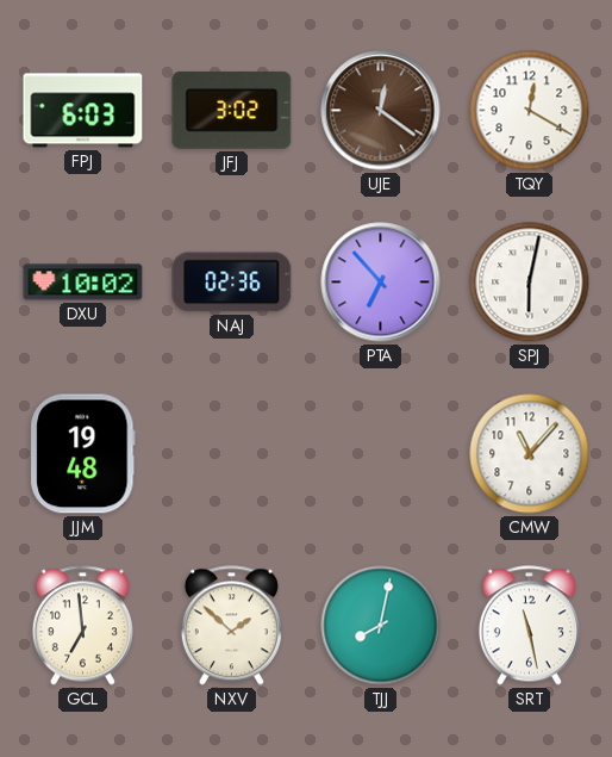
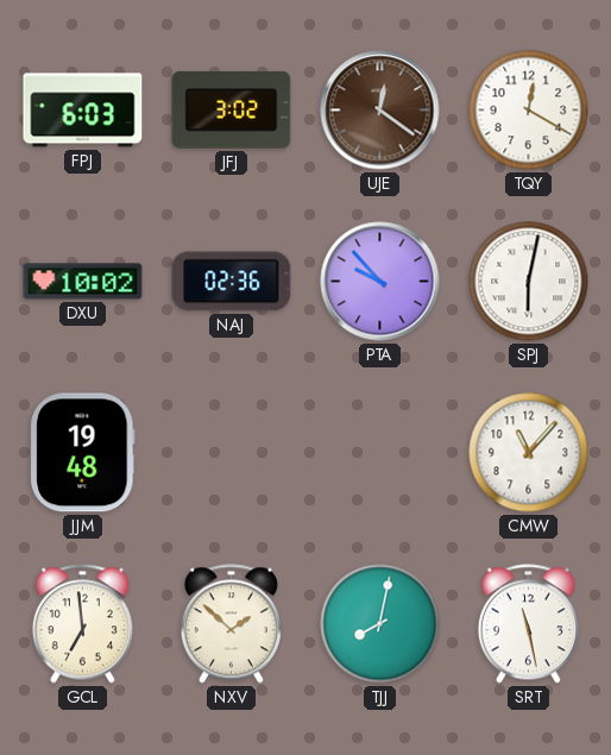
PTA: 6:53 -> 9:53 (380, 282)
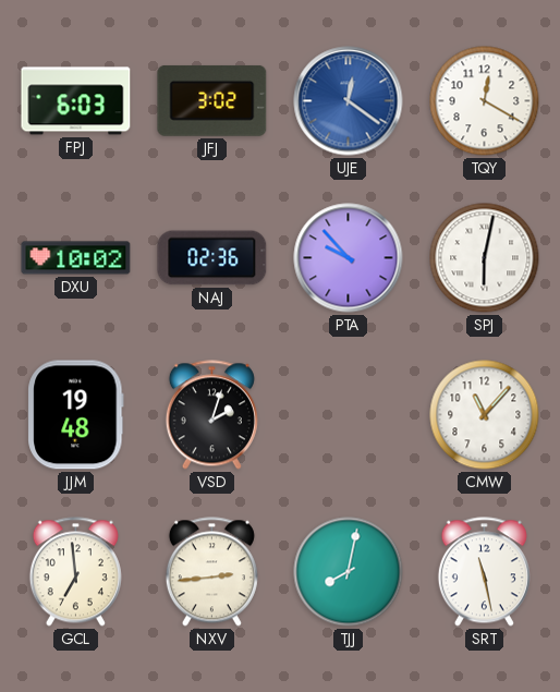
UJE dial: brown -> blue (349, 101)
VSD: none -> 2:03 (211, 415)
NXV: 1:52 -> 2:44 (211, 572)
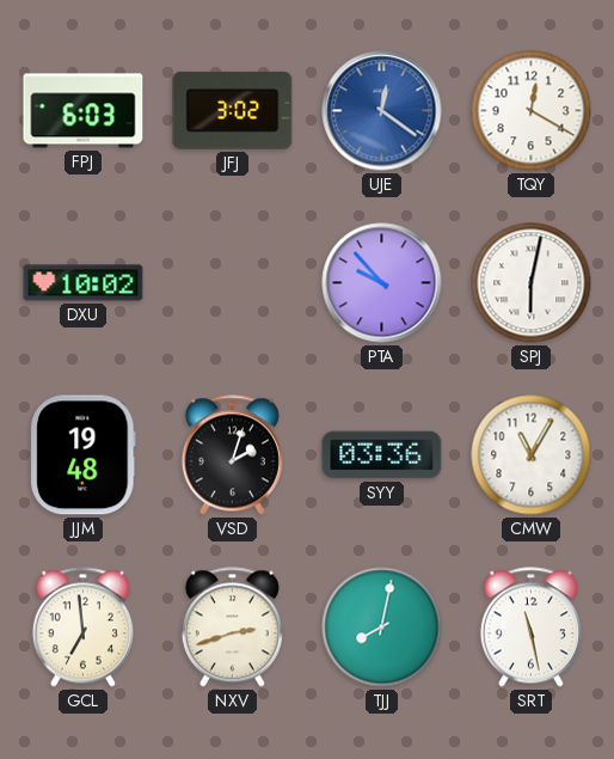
NAJ: 02:36 -> none (212, 258)
SYY: none -> 03:36 (382, 455)
CMW: 11:07 -> 11:05 (532, 455)
NXV: 2:44 -> 2:42 (232, 628)
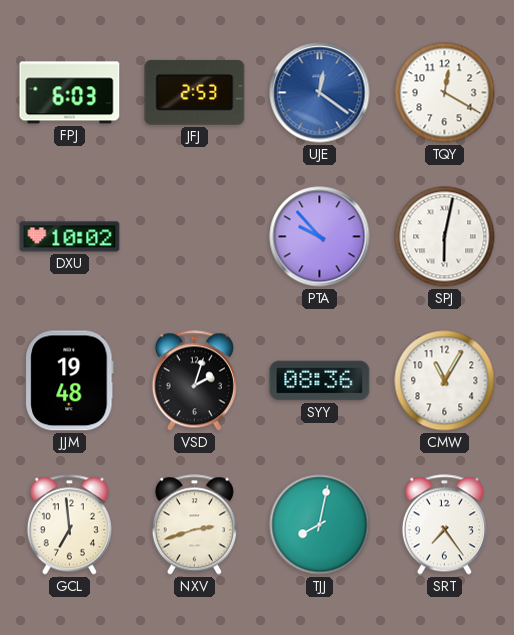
JFJ: 3:02 -> 2:53 (195, 92)
SYY: 03:36 -> 08:36 (320, 381)
SRT: 11:28 -> 7:24 (444, 525)
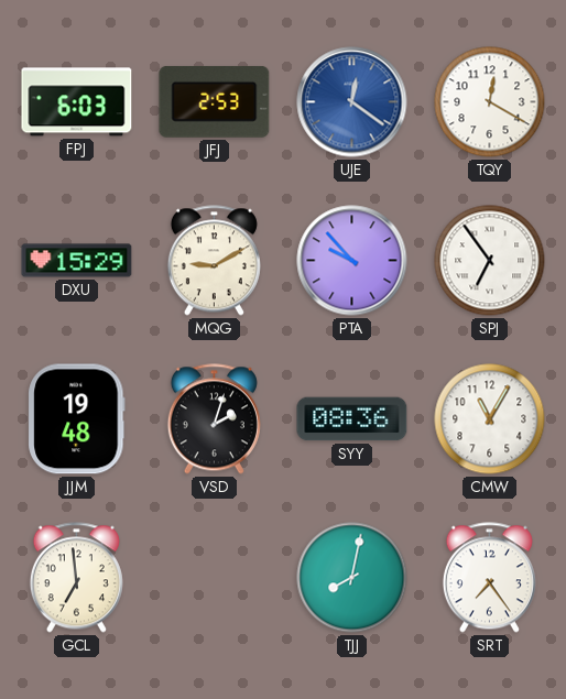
DXU: 10:02 -> 15:29 (77, 261)
MQG: none -> 9:10 (214, 261)
SPJ: 6:02 -> 6:54 (490, 261)
NXV: 2:42 -> none (194, 525)
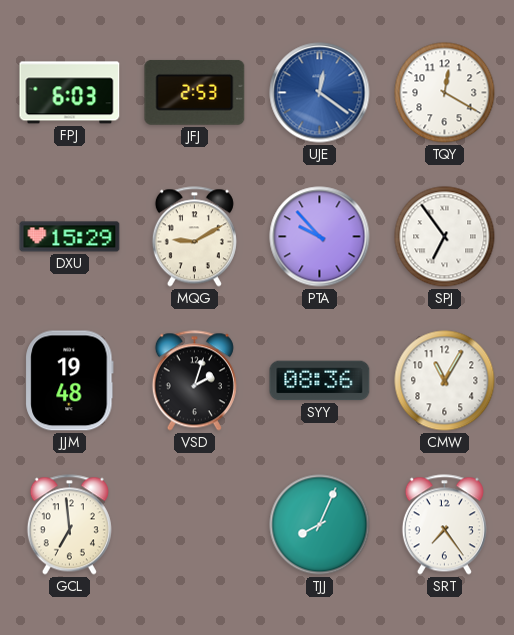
TJJ: 8:02 -> 8:04 (320, 525)
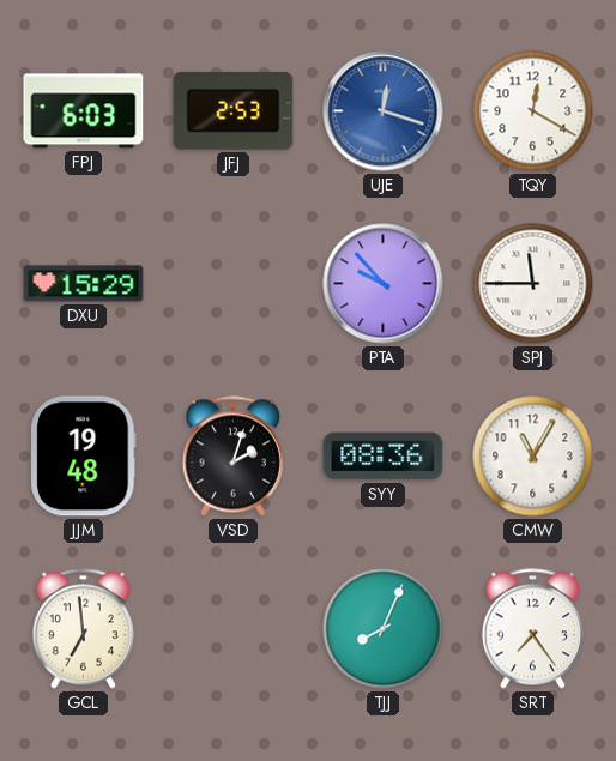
UJE: 12:21 -> 12:18 (384, 111)
MQG: 9:10 -> none (194, 237)
SPJ: 6:54 -> 11:45 (533, 284)
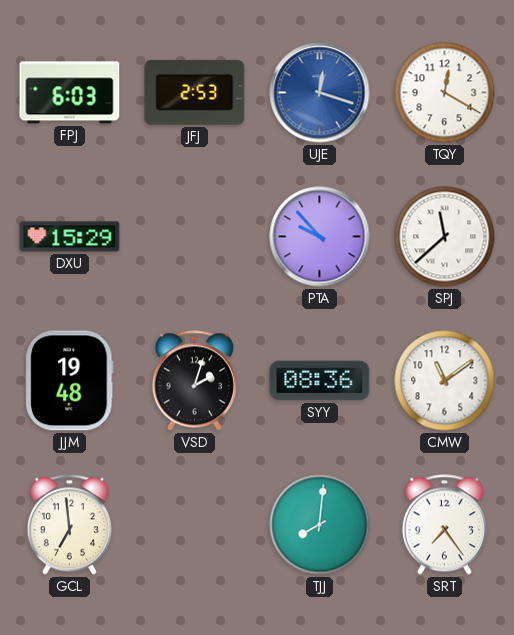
SPJ: 11:45 -> 11:38 (445, 237)
CMW: 11:05 -> 11:09 (445, 381)
TJJ: 8:04 -> 8:01 (320, 525)
